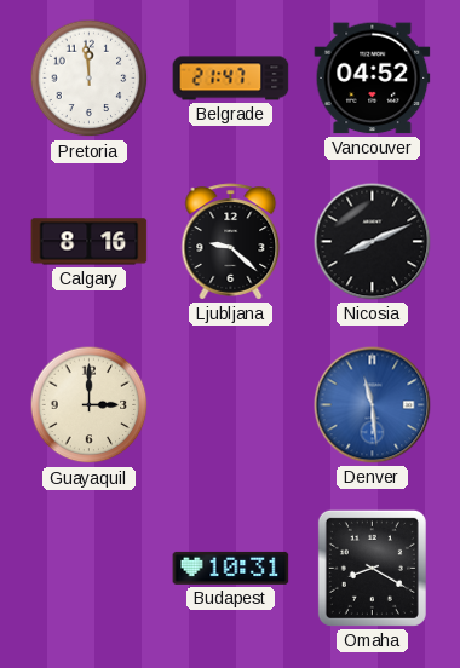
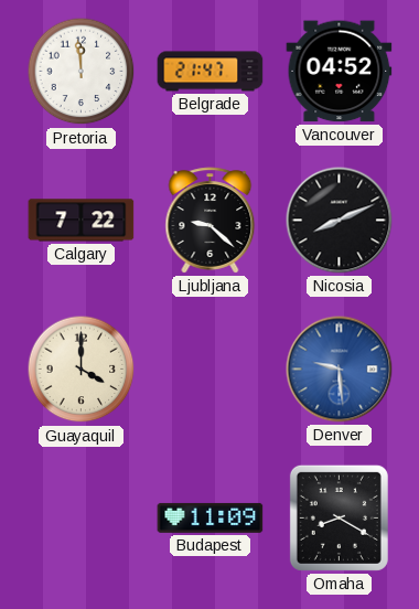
Calgary: 8:16 -> 7:22 (82, 221)
Guayaquil: 3:00 -> 4:00 (82, 370)
Denver: 11:29 -> 9:29 (340, 370)
Budapest: 10:31 -> 11:09 (211, 517)
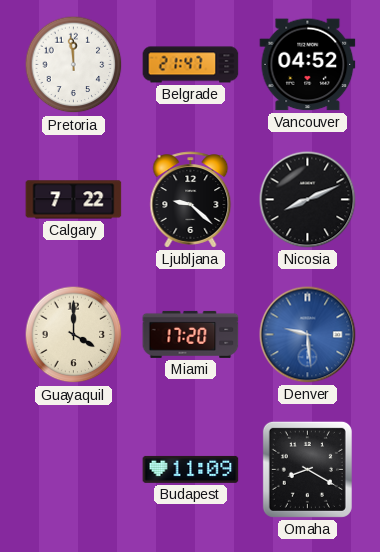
Miami: none -> 17:20 (191, 334)
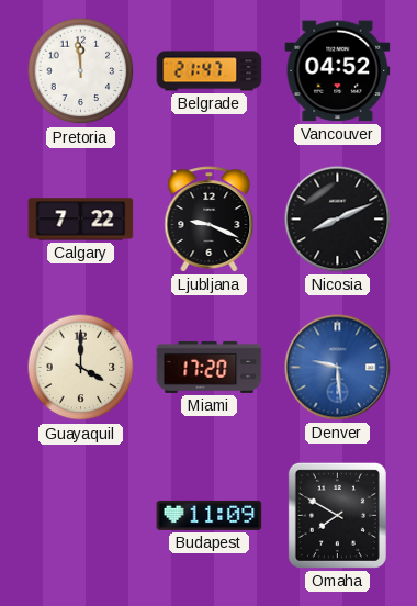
Ljubljana: 9:22 -> 9:19 (210, 220)
Omaha: 8:20 -> 7:50 (337, 515)
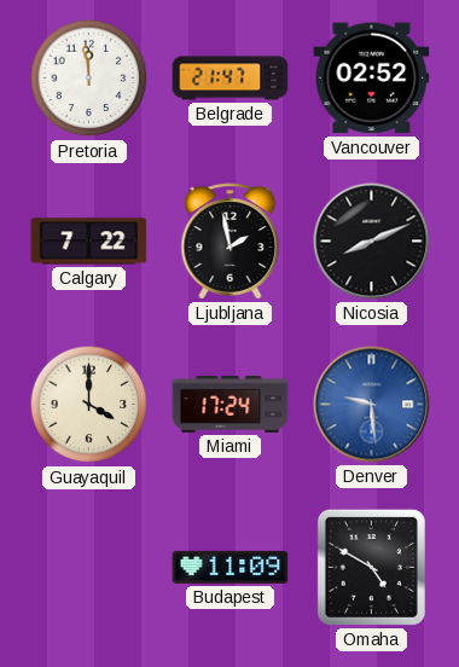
Vancouver: 04:52 -> 02:52 (372, 79)
Ljubljana: 9:19 -> 1:58 (231, 242)
Miami: 17:20 -> 17:24 (231, 404)
Omaha: 7:50 -> 4:50 (371, 567)
